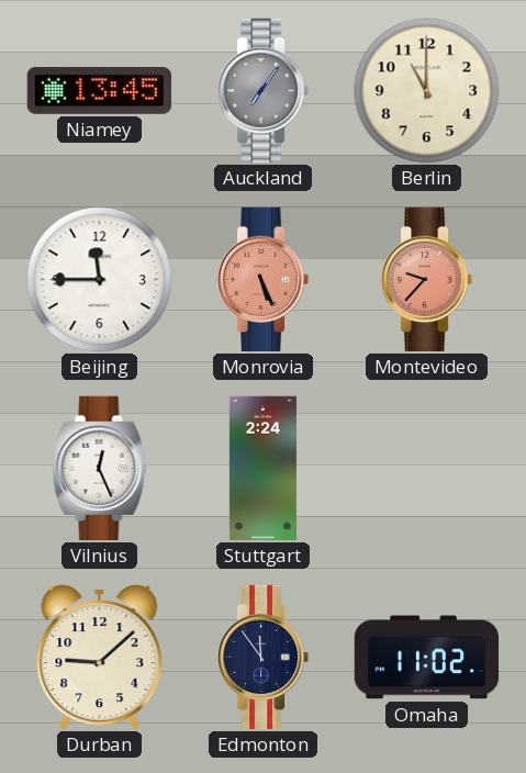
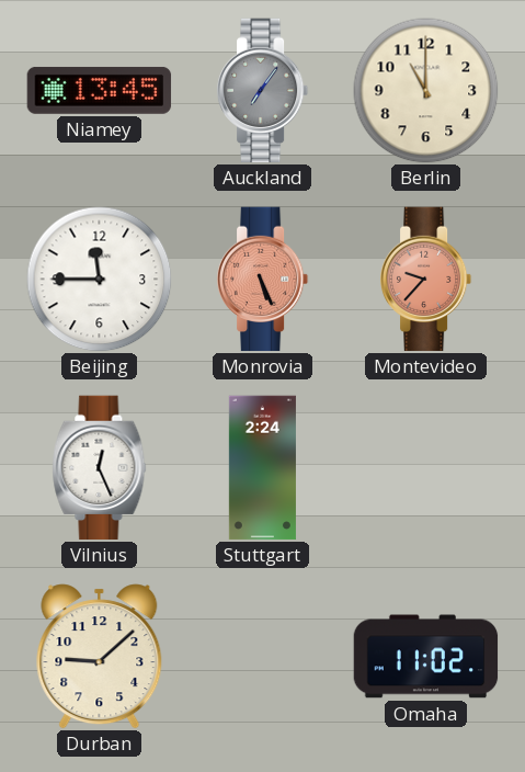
Edmonton: 11:54 -> none (264, 658)
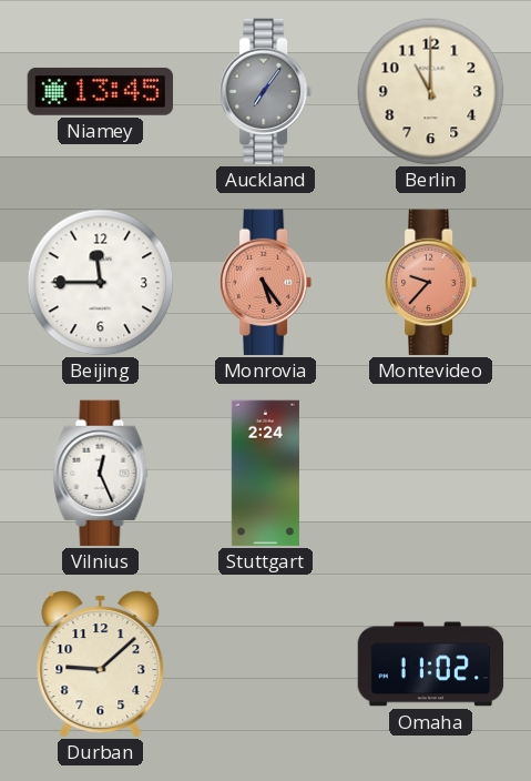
Monrovia: 5:26 -> 5:24 (266, 283)
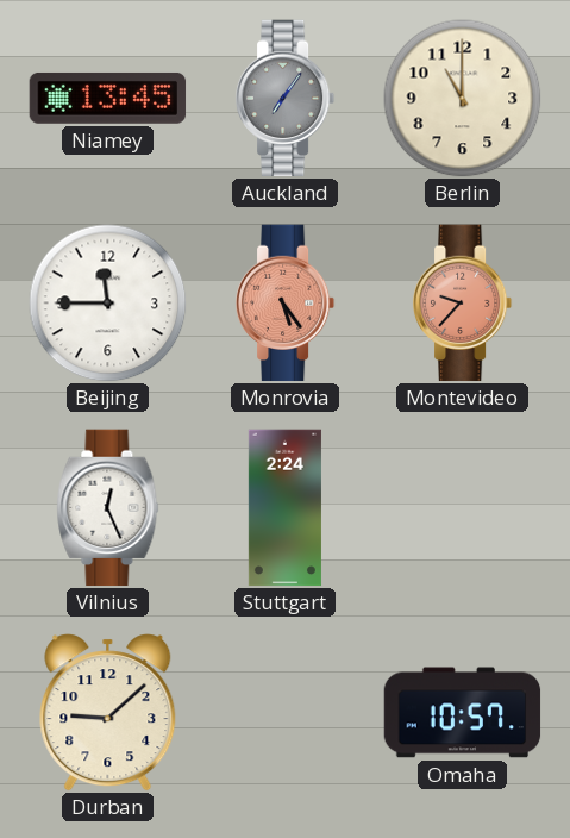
Omaha: 11:02 -> 10:57 (463, 713)
